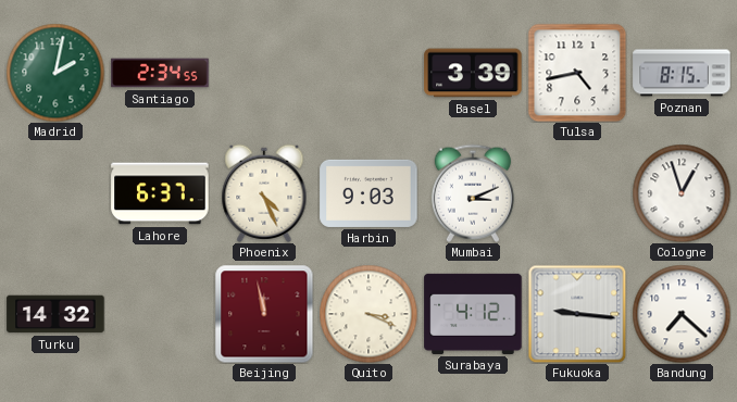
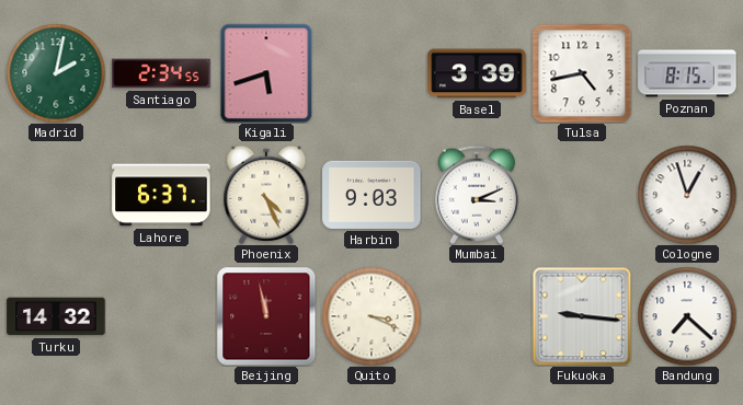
Kigali: none -> 5:42 (266, 73)
Surabaya: 4:12 -> none (473, 314)
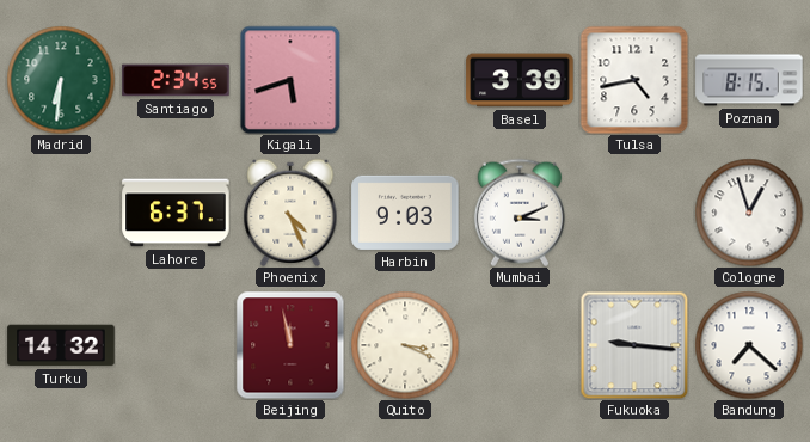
Madrid: 2:02 -> 6:31 (61, 80)
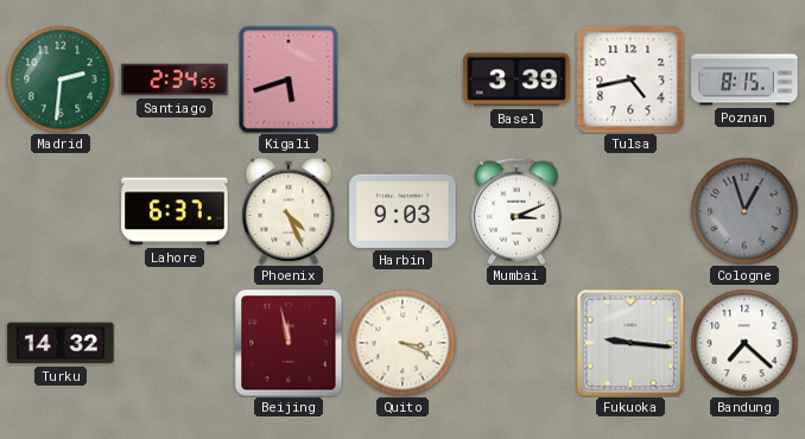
Madrid: 6:31 -> 2:31 (61, 79)
Cologne dial: white -> grey (744, 211)
